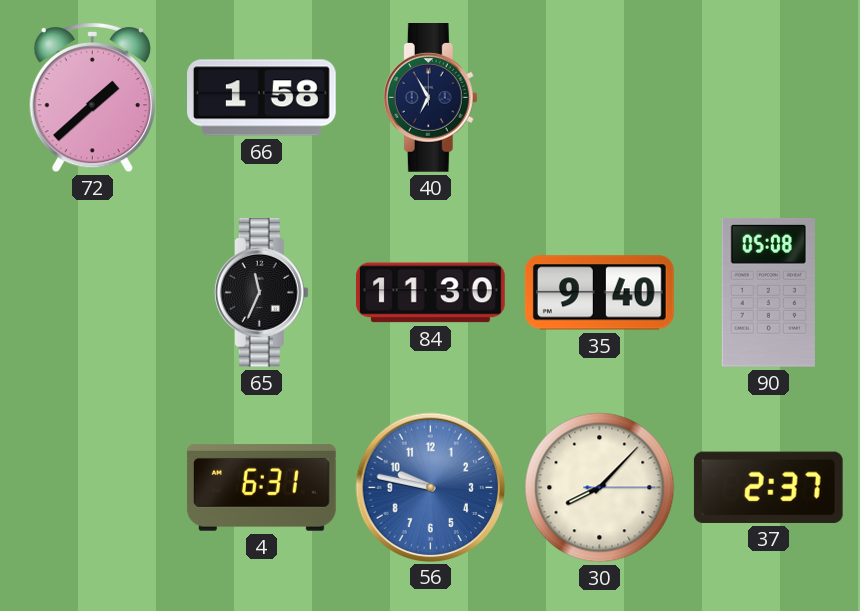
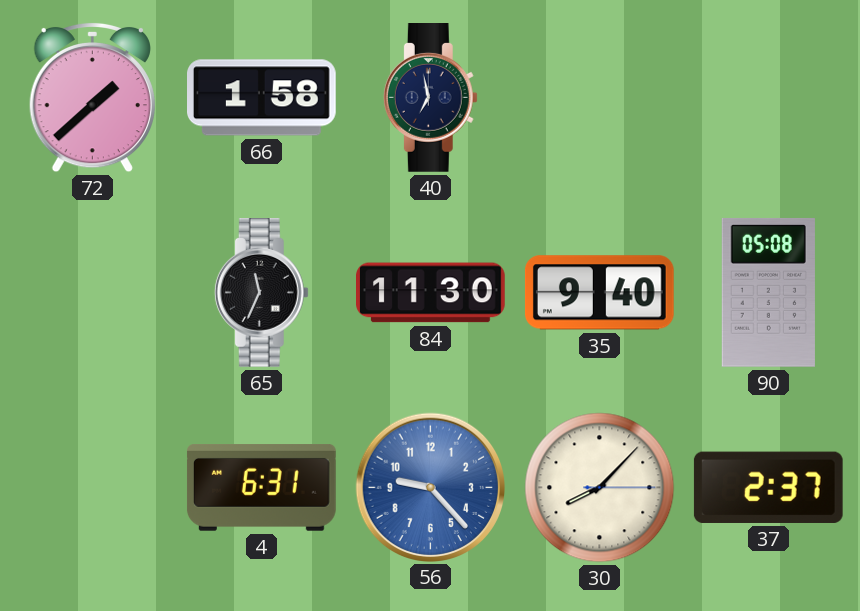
40: 6:55 -> 6:58 (430, 98)
56: 9:47 -> 9:23 (430, 487)
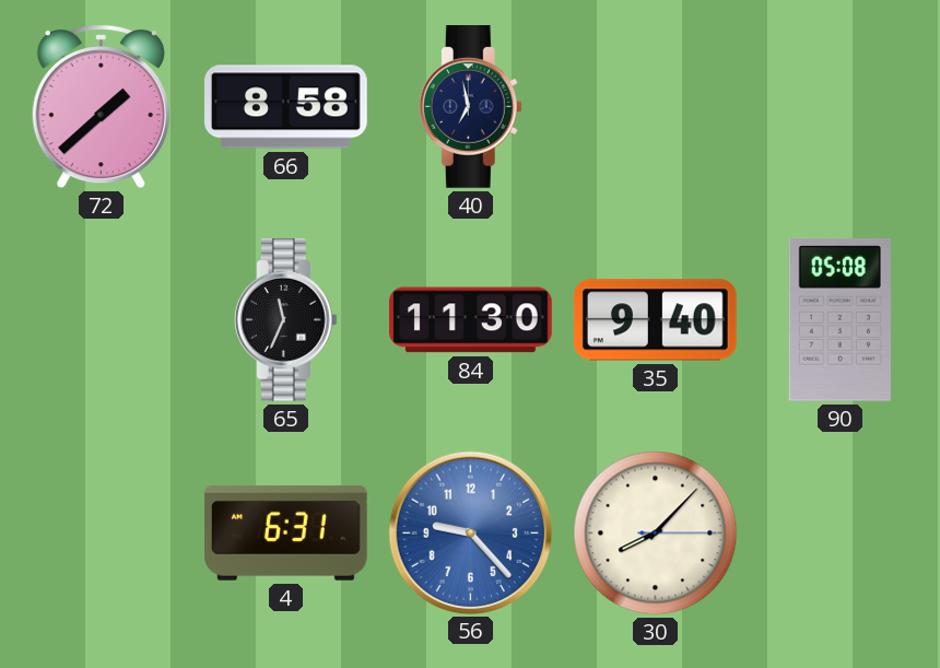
66: 1:58 -> 8:58 (286, 107)
37: 2:37 -> none (768, 487)
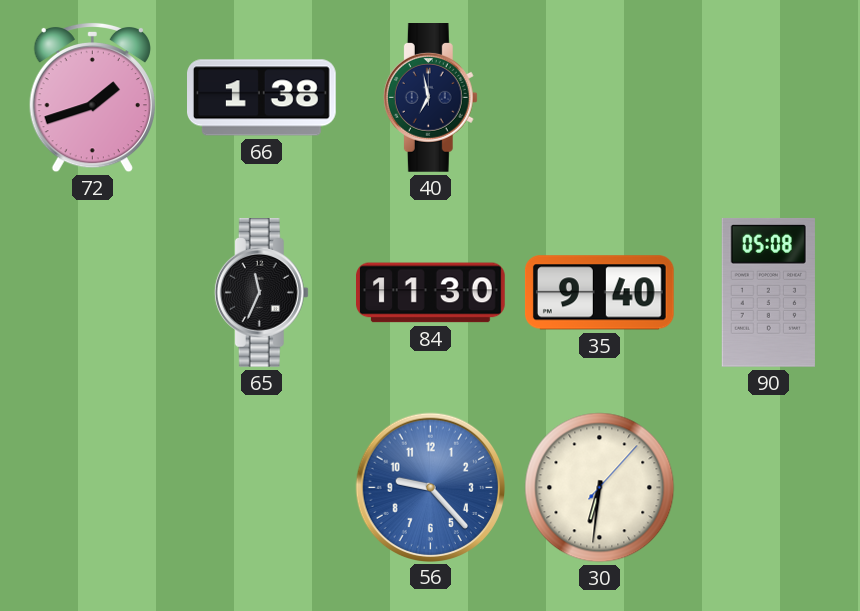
72: 1:38 -> 1:42 (92, 97)
66: 8:58 -> 1:38 (262, 98)
4: 6:31 -> none (285, 534)
30: 8:07 -> 6:31 (600, 488)
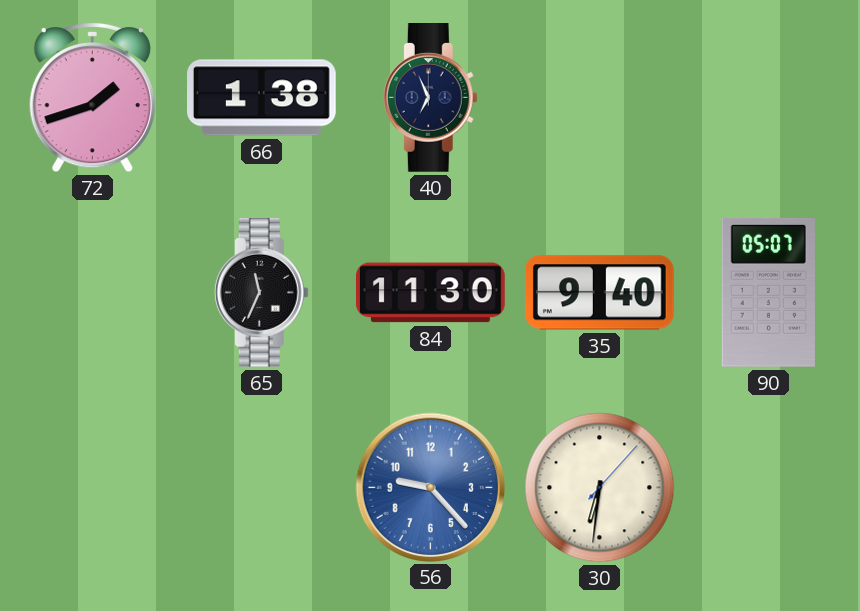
40: 6:58 -> 6:56 (430, 98)
90: 05:08 -> 05:07 (768, 292)
